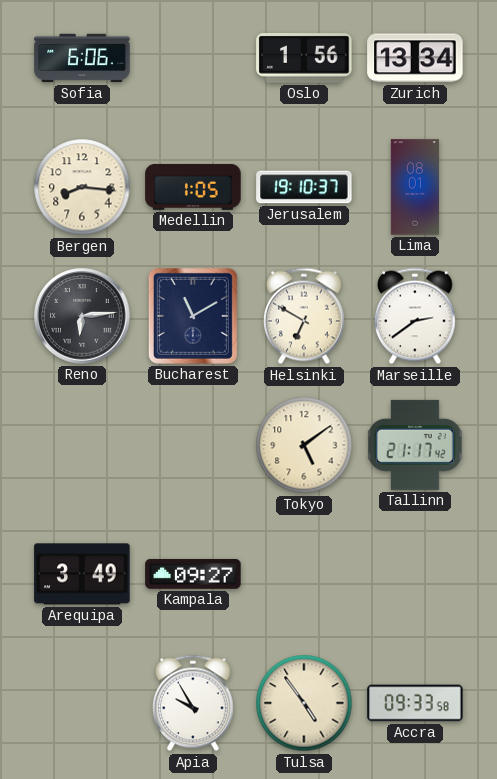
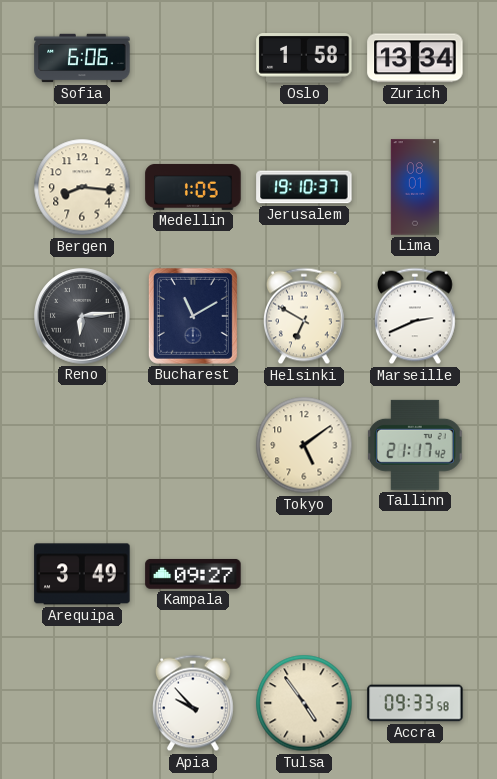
Oslo: 1:56 -> 1:58 (304, 58)
Marseille: 2:39 -> 2:41 (416, 316)
Apia: 9:55 -> 9:53 (194, 703)
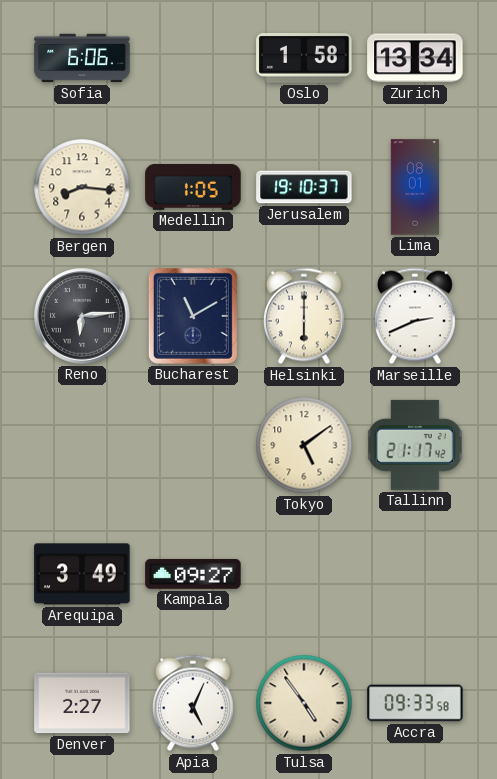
Helsinki: 6:50 -> 6:00 (305, 316)
Denver: none -> 2:27 (82, 703)
Apia: 9:53 -> 5:04 (194, 703)
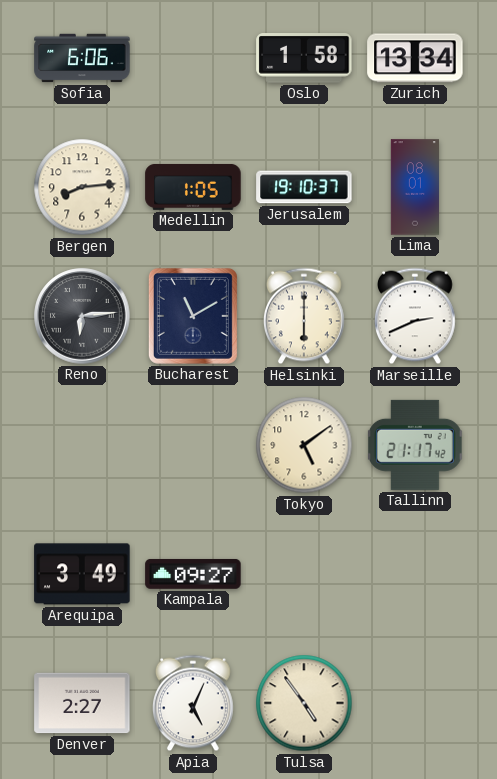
Bergen: 8:16 -> 8:14 (82, 187)
Accra: 09:33 -> none (415, 703)
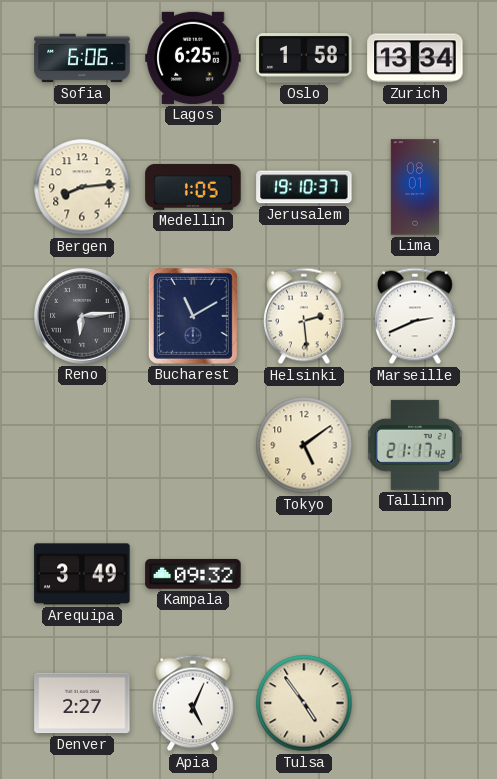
Lagos: none -> 6:25 (193, 58)
Helsinki: 6:00 -> 2:29 (305, 316)
Kampala: 09:27 -> 09:32 (193, 574)
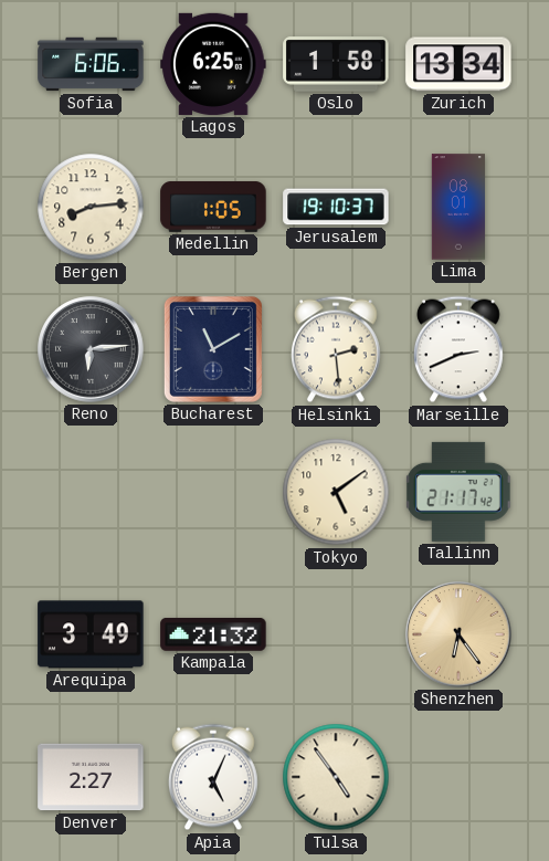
Kampala: 09:32 -> 21:32 (213, 634)
Shenzhen: none -> 6:24 (458, 634)
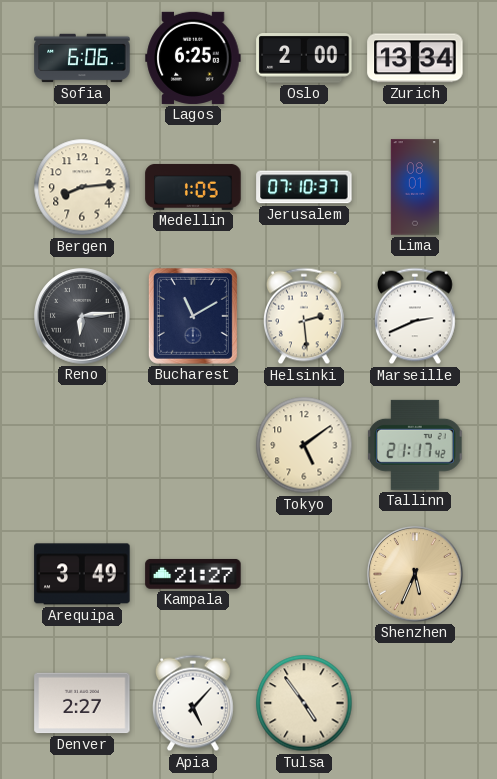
Oslo: 1:58 -> 2:00 (304, 58)
Jerusalem: 19:10 -> 07:10 (304, 187)
Kampala: 21:32 -> 21:27 (193, 574)
Shenzhen: 6:24 -> 5:34 (415, 574)
Apia: 5:04 -> 5:07 (194, 703)
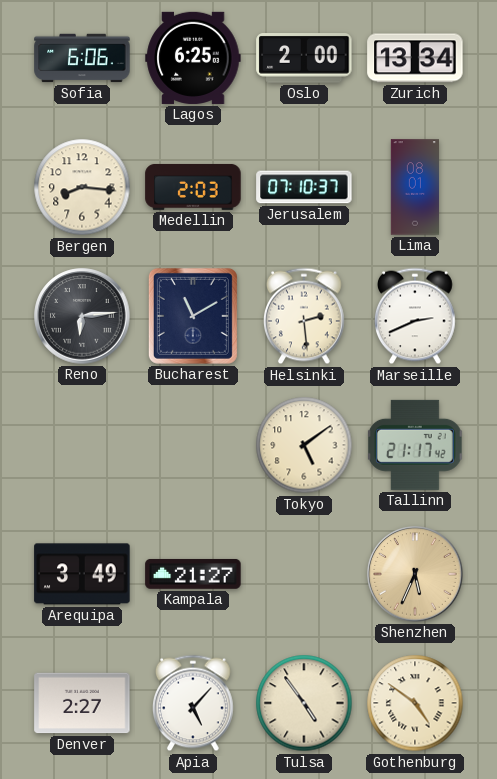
Bergen: 8:14 -> 8:16 (82, 187)
Medellin: 1:05 -> 2:03 (193, 187)
Gothenburg: none -> 4:51 (415, 703)
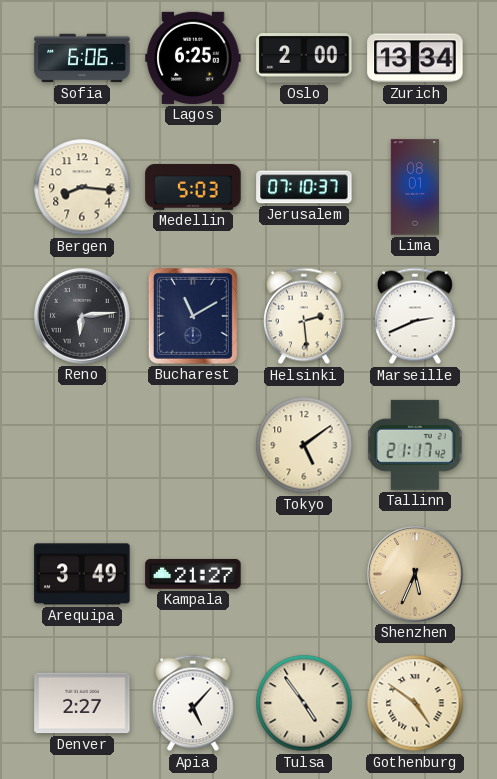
Medellin: 2:03 -> 5:03 (193, 187)
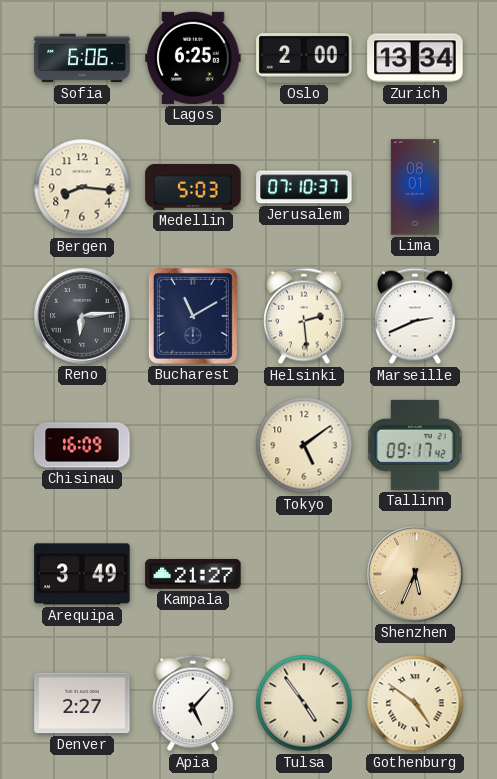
Chisinau: none -> 16:09 (82, 445)
Tallinn: 21:17 -> 09:17 (415, 445)
